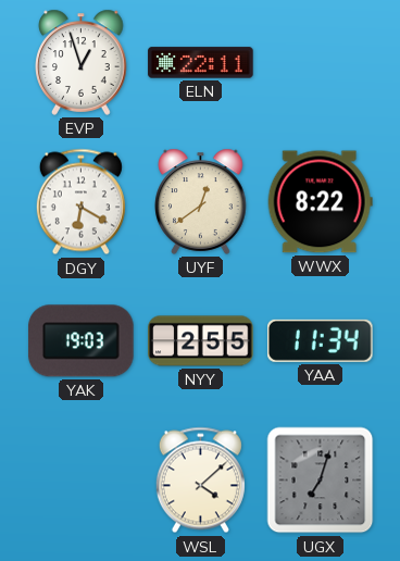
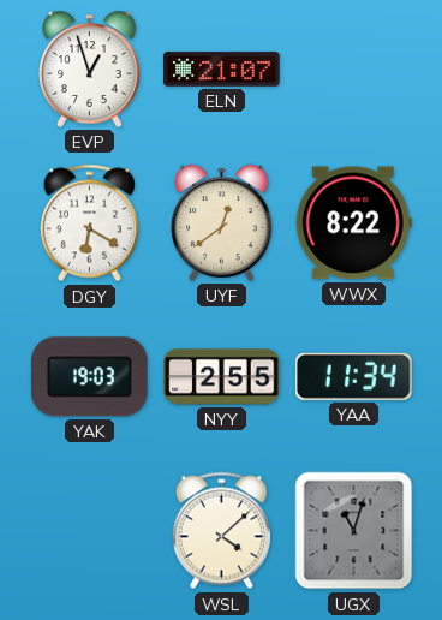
ELN: 22:11 -> 21:07 (222, 70)
UGX: 7:03 -> 11:03 (354, 531)
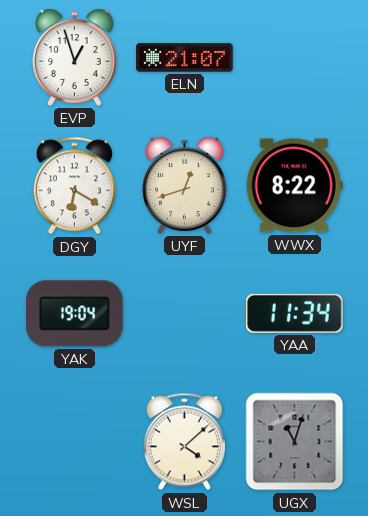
UYF: 12:39 -> 12:42 (185, 185)
YAK: 19:03 -> 19:04 (75, 314)
NYY: 2:55 -> none (222, 377)
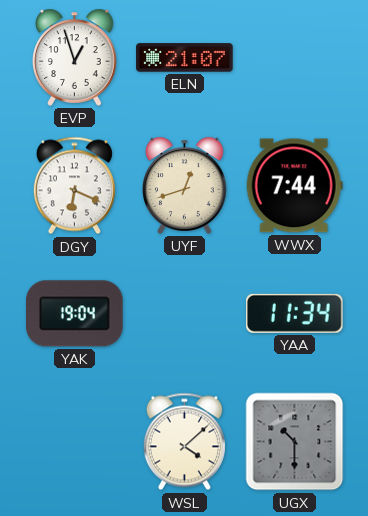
DGY: 6:20 -> 6:19 (74, 186)
WWX: 8:22 -> 7:44 (294, 186)
UGX: 11:03 -> 10:30 (295, 442)
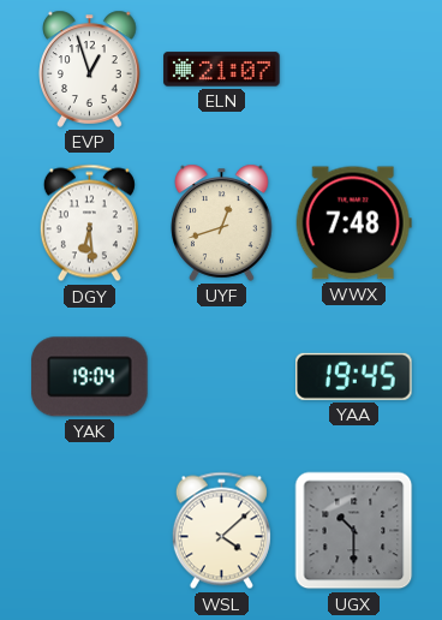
DGY: 6:19 -> 6:29 (89, 223)
WWX: 7:44 -> 7:48 (353, 223)
YAA: 11:34 -> 19:45 (354, 376)
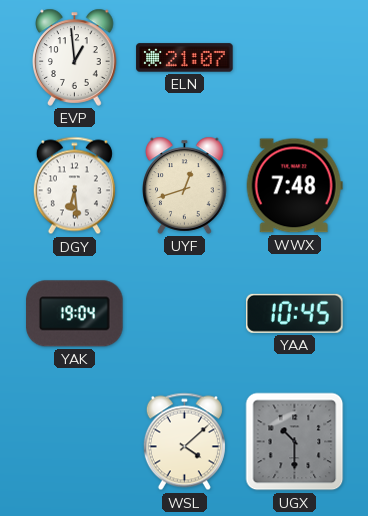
EVP: 12:57 -> 12:59 (75, 57)
YAA: 19:45 -> 10:45 (295, 313)
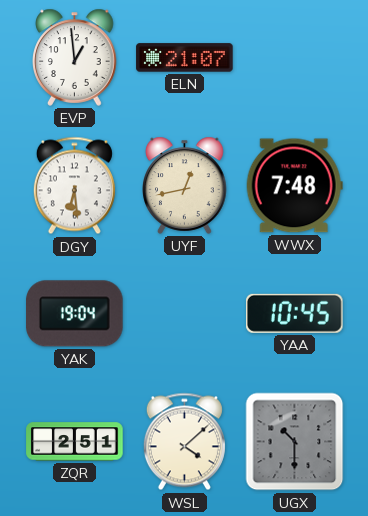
UYF: 12:42 -> 12:43 (185, 185)
ZQR: none -> 2:51 (75, 442)
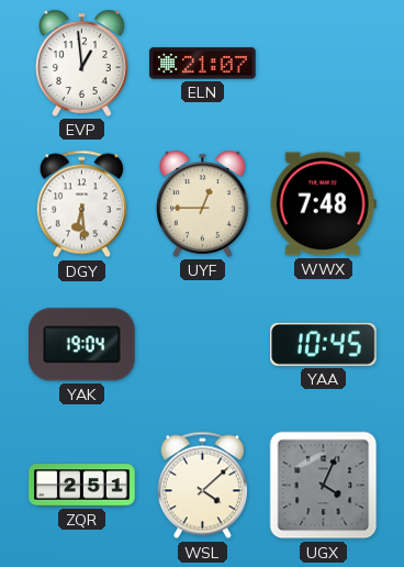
UYF: 12:43 -> 12:45 (203, 203)
UGX: 10:30 -> 4:04 (324, 486)
